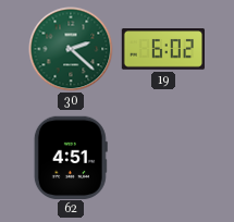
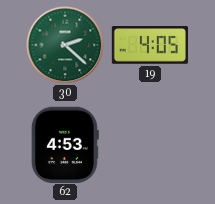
19: 6:02 -> 4:05 (149, 45)
62: 4:51 -> 4:53 (65, 144)
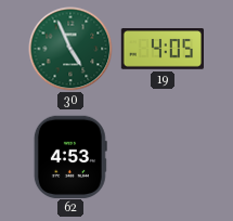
30: 2:22 -> 4:56 (70, 49)
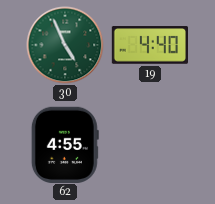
19: 4:05 -> 4:40 (149, 45)
62: 4:53 -> 4:55 (65, 144)
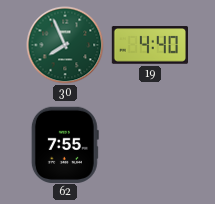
30: 4:56 -> 7:56 (65, 45)
62: 4:55 -> 7:55 (65, 144)
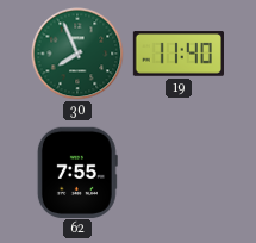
19: 4:40 -> 11:40 (177, 54)
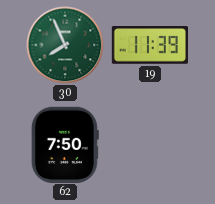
19: 11:40 -> 11:39 (149, 45)
62: 7:55 -> 7:50 (65, 144)
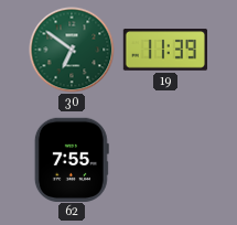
30: 7:56 -> 6:51 (72, 50)
62: 7:50 -> 7:55 (72, 159)
